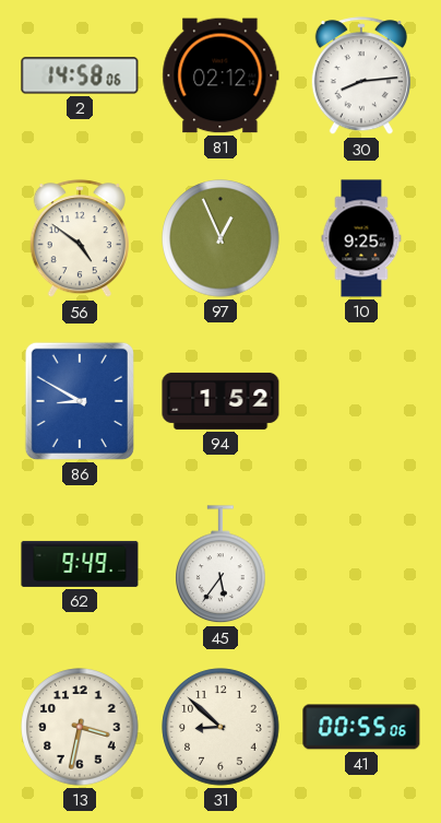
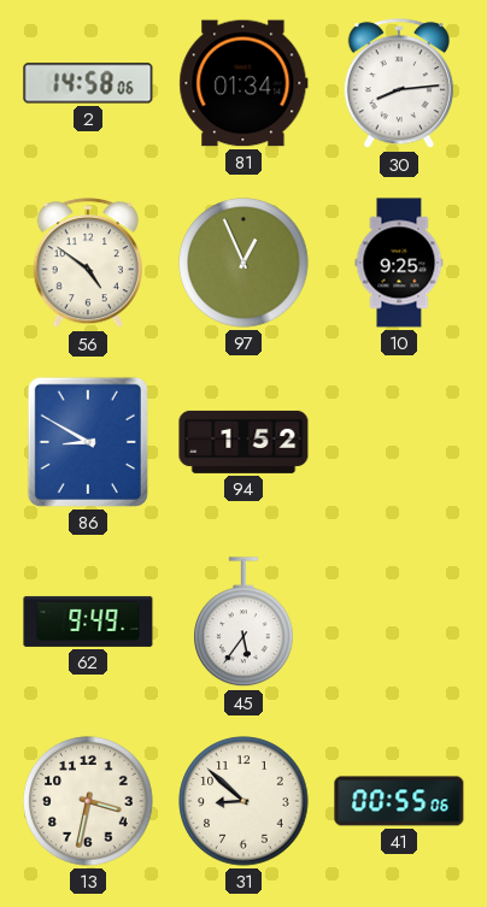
81: 02:12 -> 01:34 (243, 83)
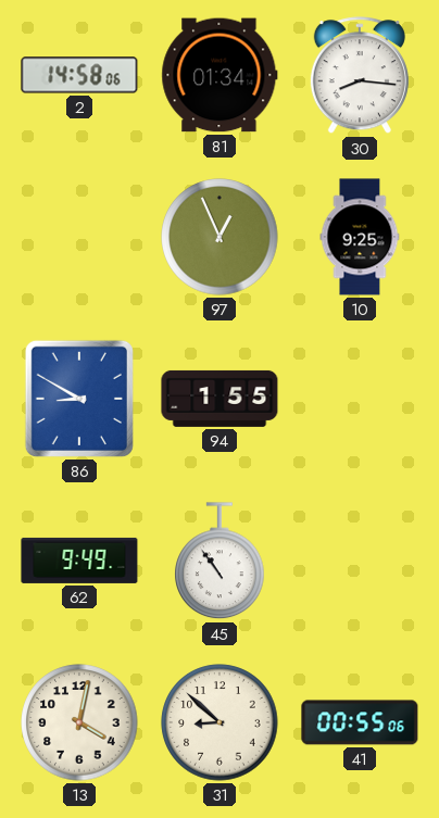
30: 8:14 -> 8:16 (360, 76)
56: 4:51 -> none (88, 264)
94: 1:52 -> 1:55 (220, 399)
45: 5:36 -> 10:54 (220, 562)
13: 3:32 -> 4:02 (79, 722)
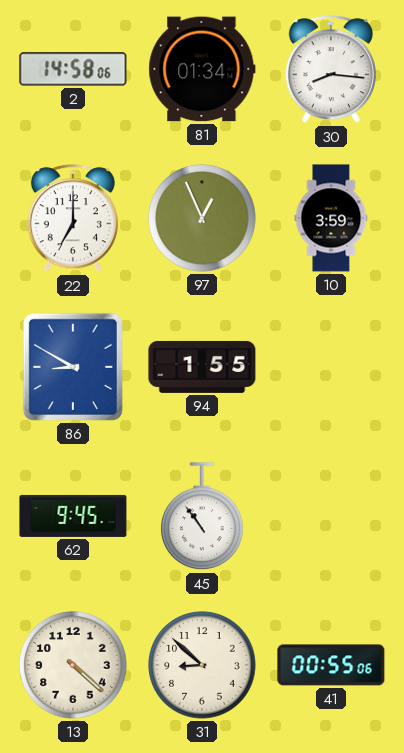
22: none -> 7:00 (73, 219)
10: 9:25 -> 3:59 (331, 218)
62: 9:49 -> 9:45 (73, 516)
13: 4:02 -> 4:22 (73, 665)
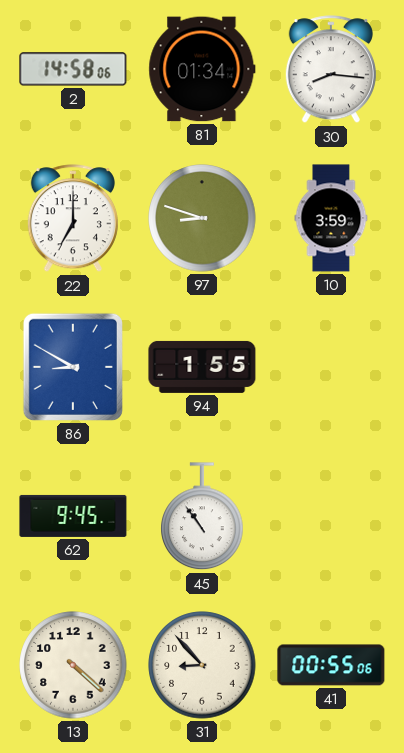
97: 12:56 -> 8:48 (202, 218)
31: 8:52 -> 8:53 (202, 665)
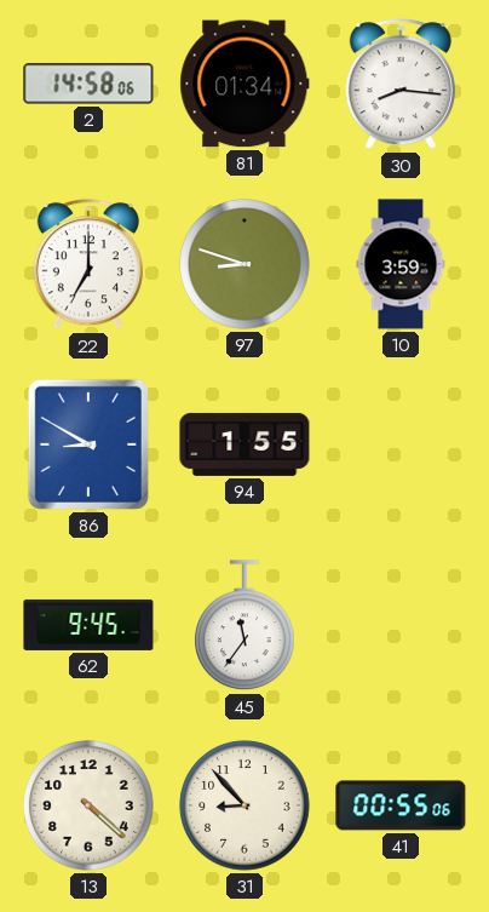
45: 10:54 -> 11:36 (244, 626)
